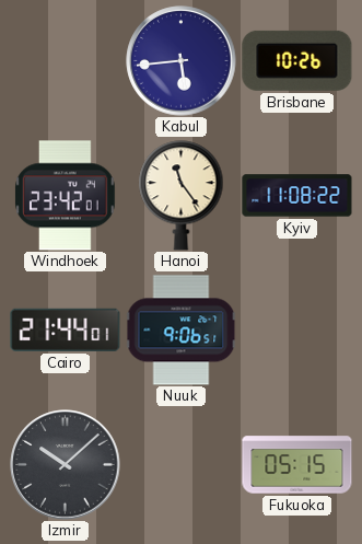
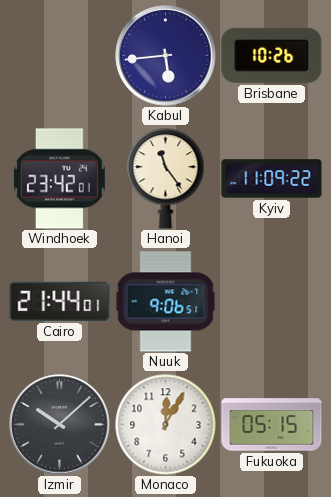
Kyiv: 11:08 -> 11:09 (272, 179)
Monaco: none -> 12:05 (166, 425)
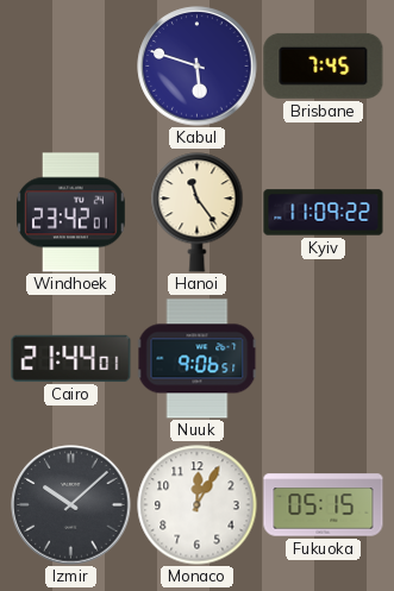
Kabul: 5:44 -> 5:48 (198, 67)
Brisbane: 10:26 -> 7:45 (324, 65)
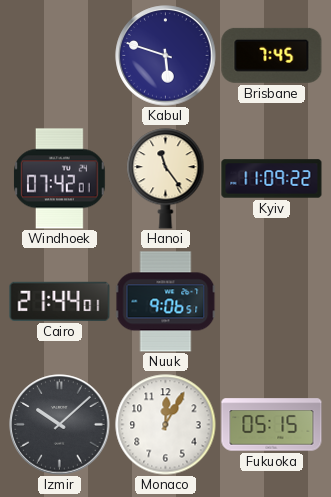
Windhoek: 23:42 -> 07:42 (60, 179)
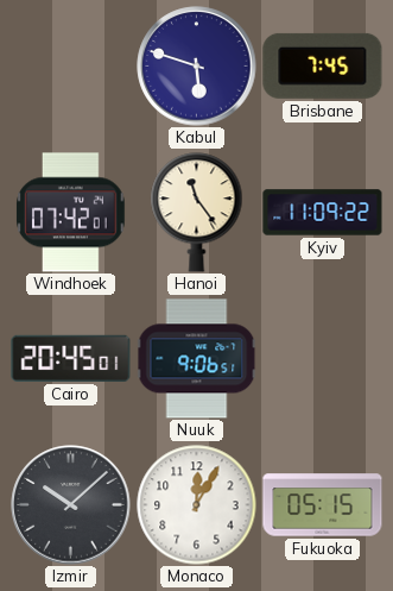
Cairo: 21:44 -> 20:45 (71, 358)
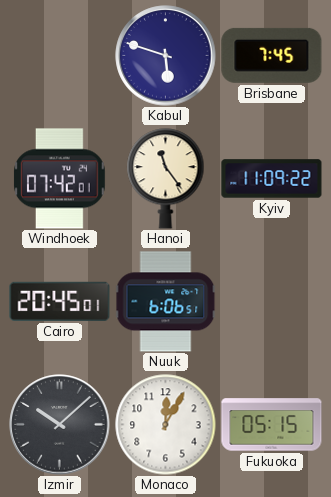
Nuuk: 9:06 -> 6:06 (165, 302)
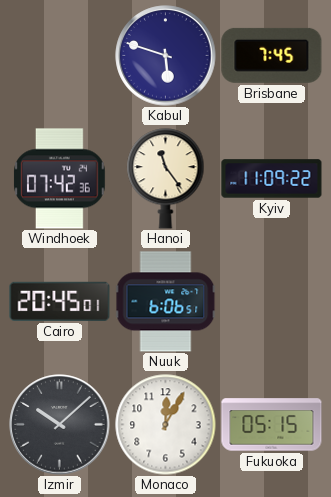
Windhoek: 07:42:01 -> 07:42:36 (60, 179)
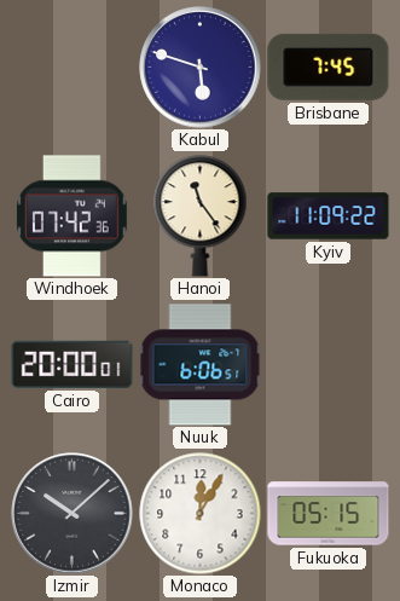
Cairo: 20:45 -> 20:00 (73, 364)
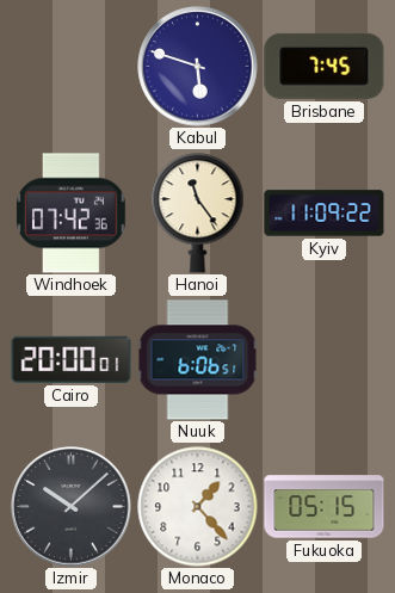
Monaco: 12:05 -> 1:23 (198, 507)
